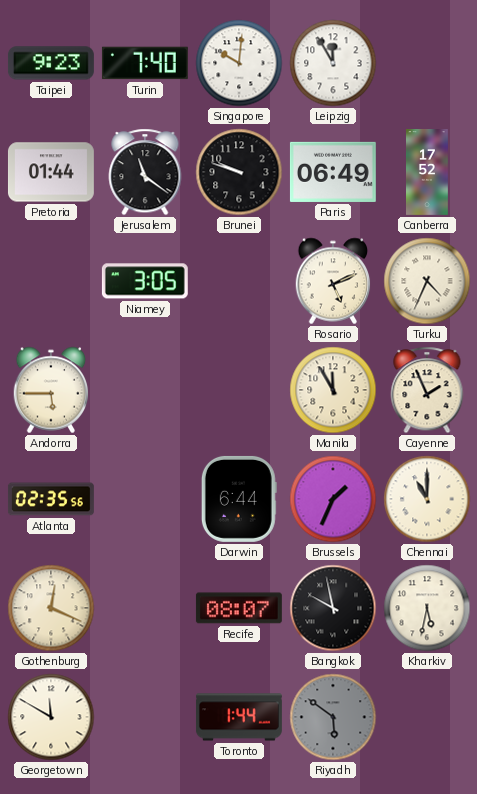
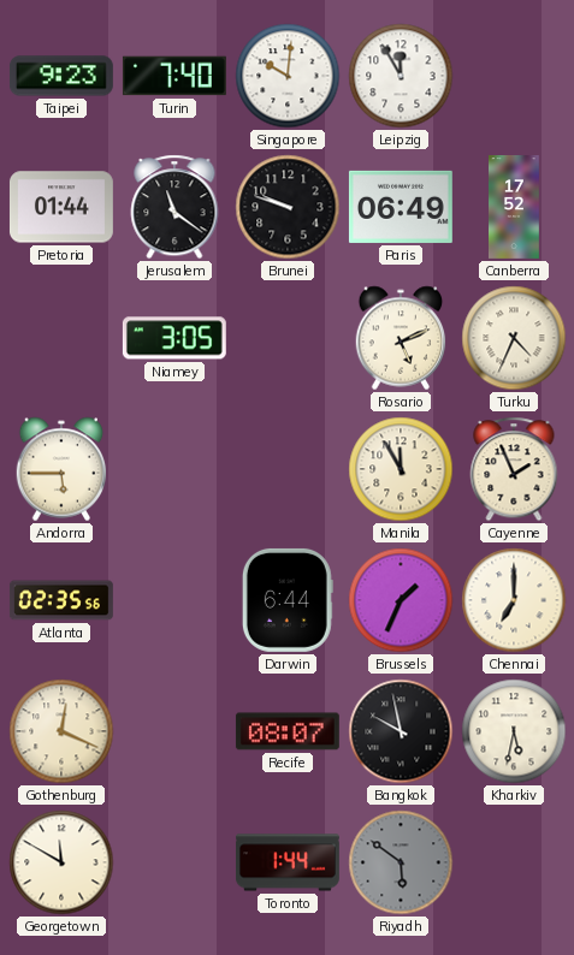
Chennai: 11:00 -> 7:00 (514, 600)
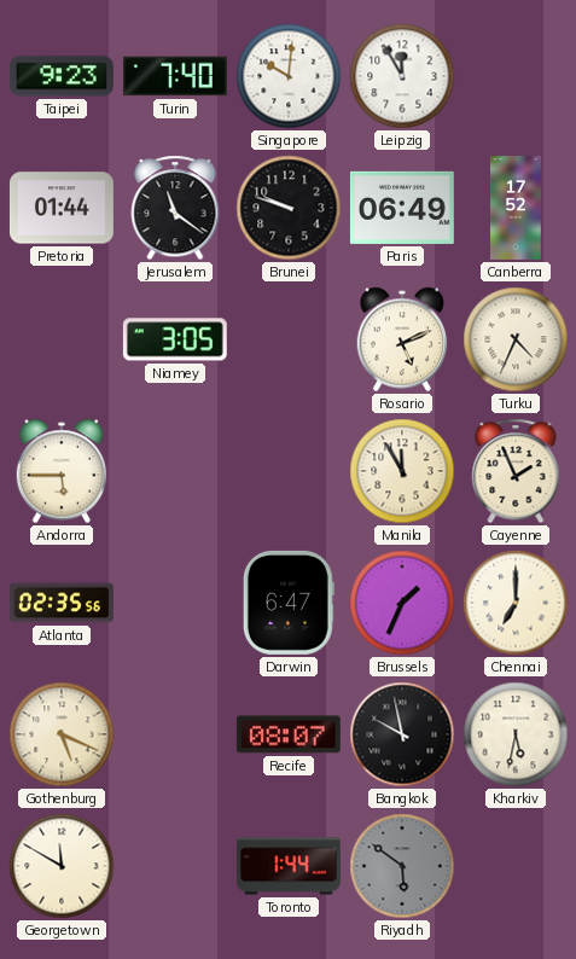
Darwin: 6:44 -> 6:47 (289, 603)
Gothenburg: 12:19 -> 5:19 (62, 734)
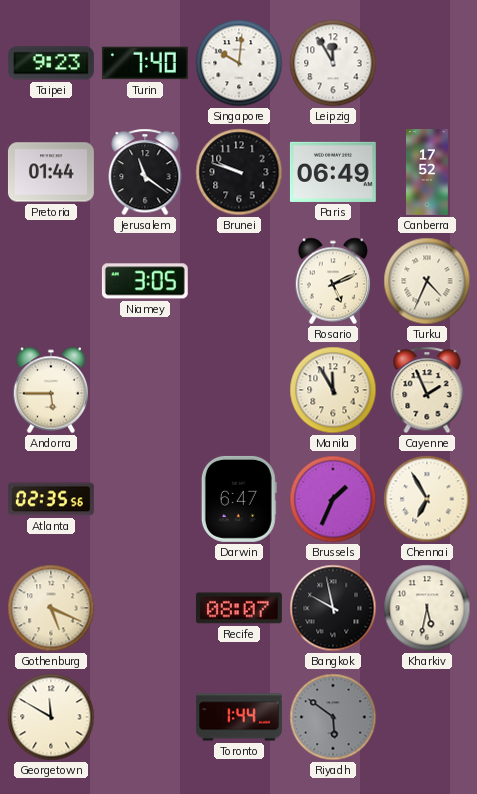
Chennai: 7:00 -> 6:55 (427, 499)
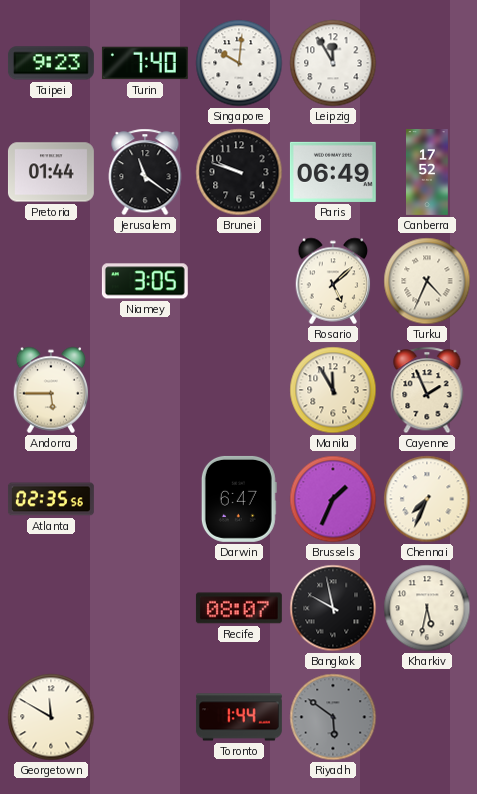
Rosario: 5:11 -> 5:08 (333, 281)
Chennai: 6:55 -> 7:34 (427, 499)
Gothenburg: 5:19 -> none (51, 608)
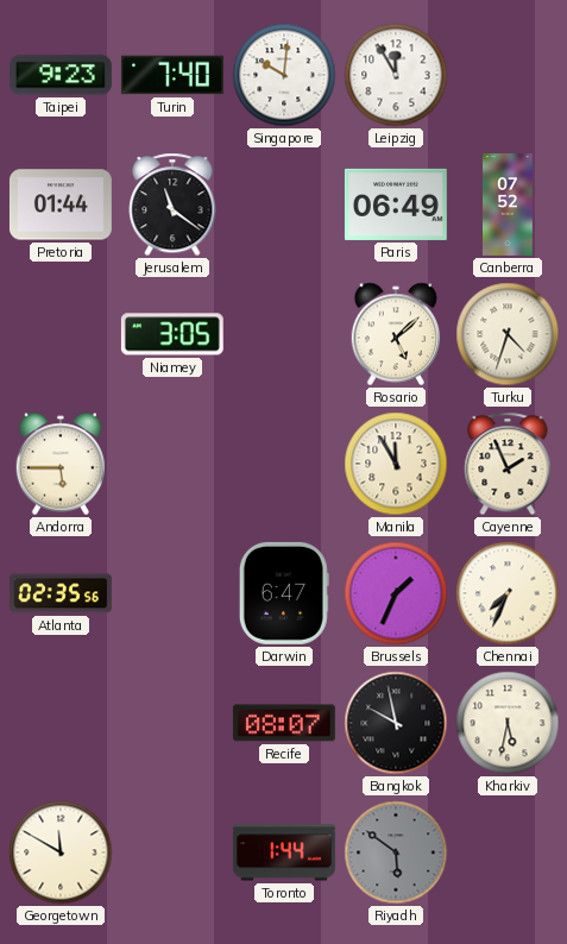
Brunei: 9:48 -> none (239, 172)
Canberra: 17:52 -> 07:52 (508, 206)
Turku: 4:34 -> 4:33 (508, 334)
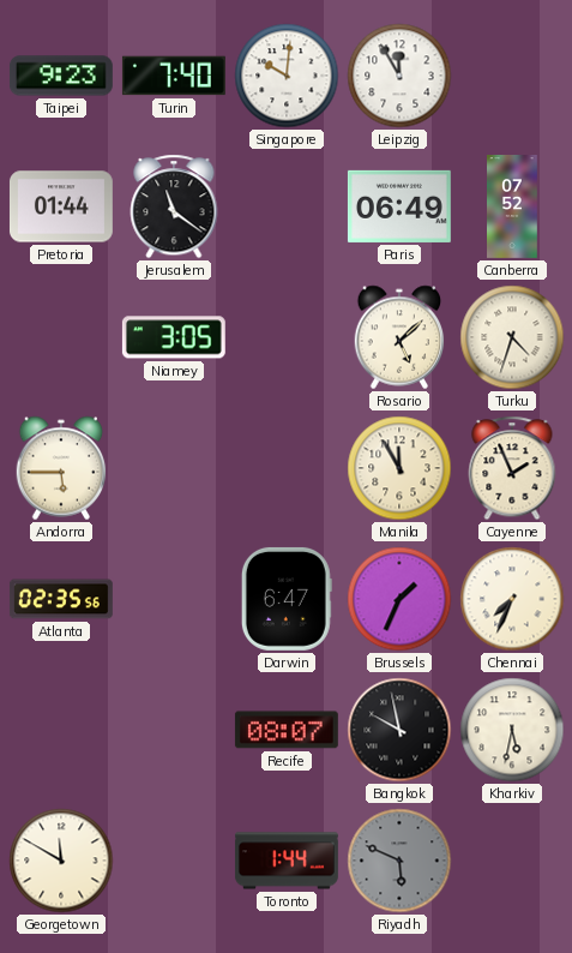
Riyadh: 5:51 -> 5:49 (399, 861)
